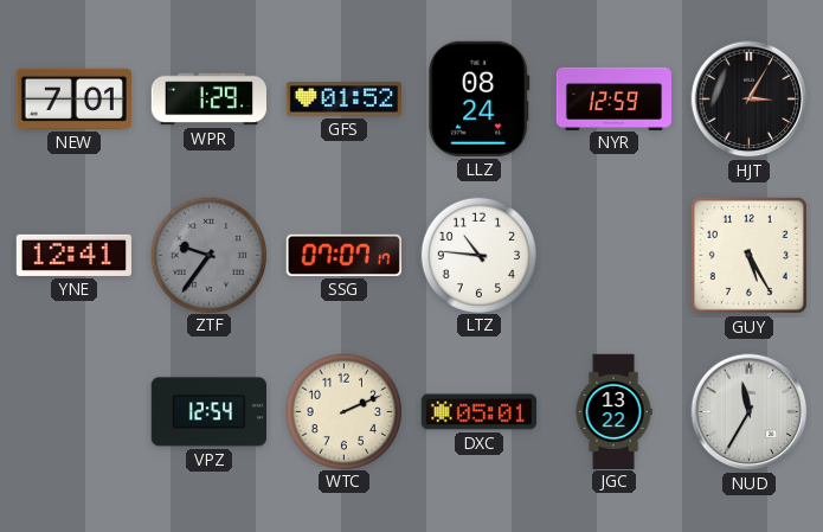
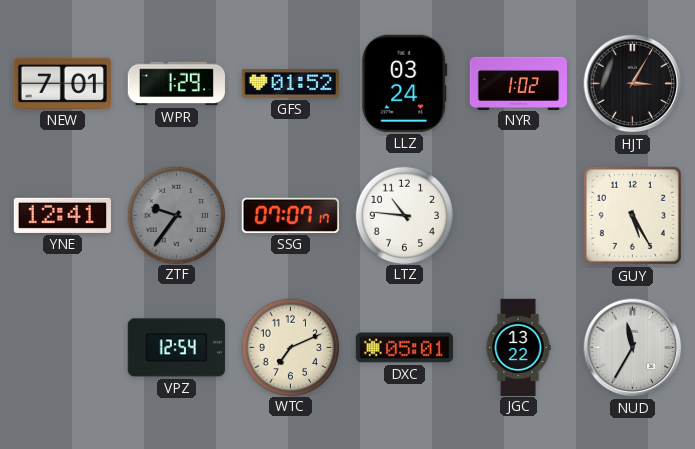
LLZ: 08:24 -> 03:24 (405, 83)
NYR: 12:59 -> 1:02 (518, 83)
WTC: 2:11 -> 7:11 (290, 347)
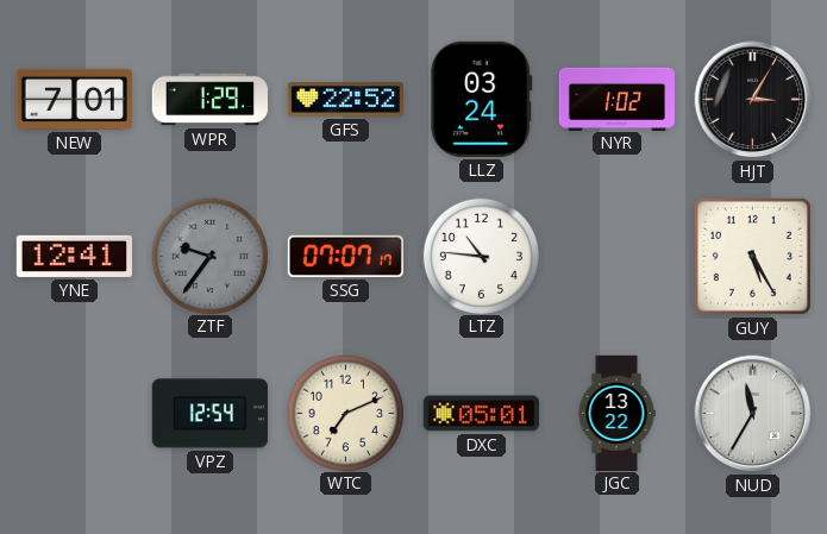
GFS: 01:52 -> 22:52 (345, 100)
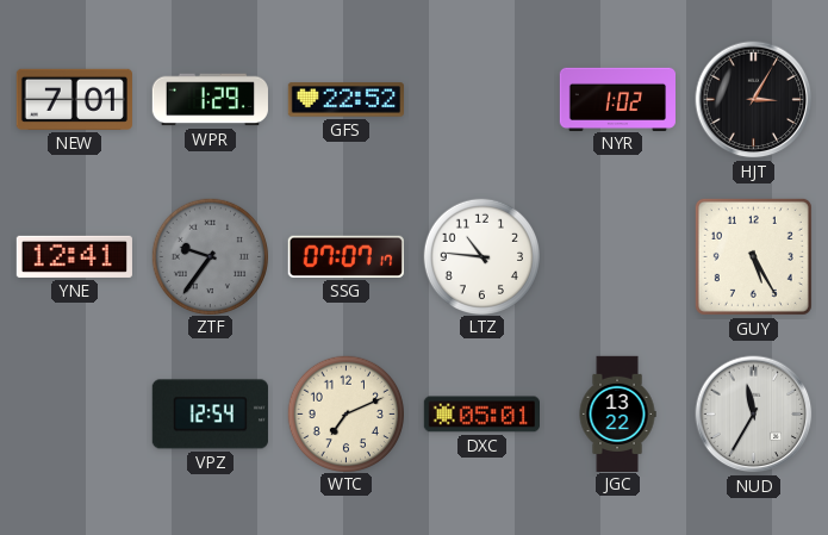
LLZ: 03:24 -> none (482, 99)
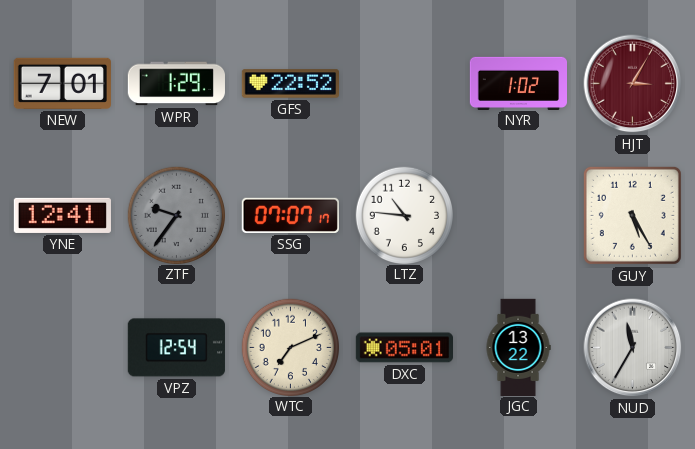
HJT dial: black -> burgundy (633, 84)
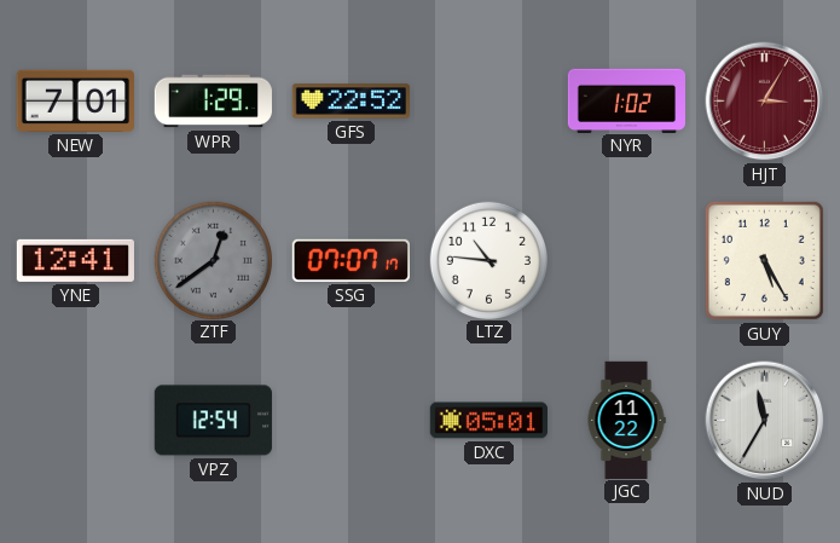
ZTF: 9:36 -> 12:39 (213, 260)
WTC: 7:11 -> none (290, 347)
JGC: 13:22 -> 11:22 (626, 420)
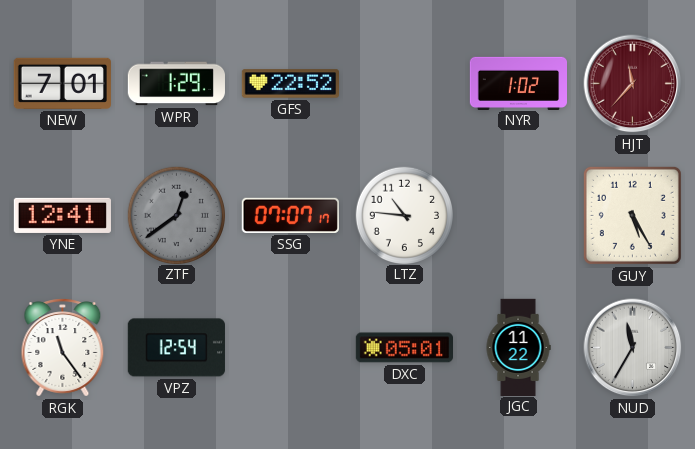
HJT: 3:05 -> 11:37 (633, 84)
RGK: none -> 11:24 (63, 348)
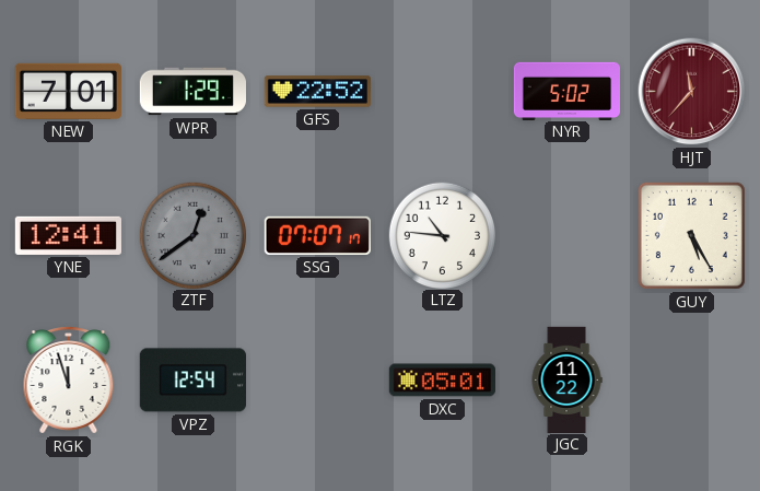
NYR: 1:02 -> 5:02 (566, 91)
RGK: 11:24 -> 11:57 (69, 381)
NUD: 11:35 -> none (633, 348)
